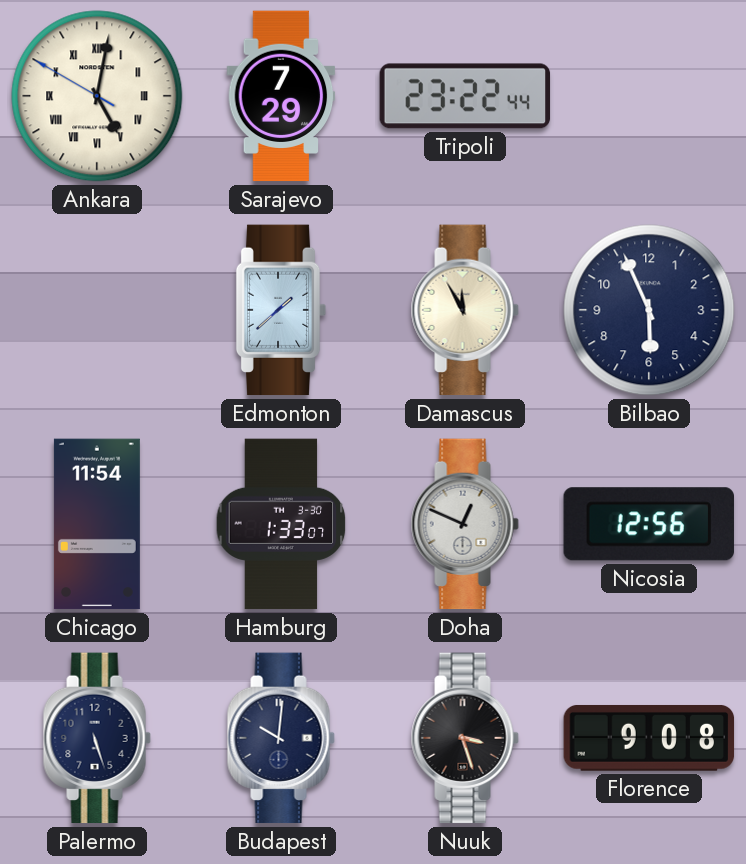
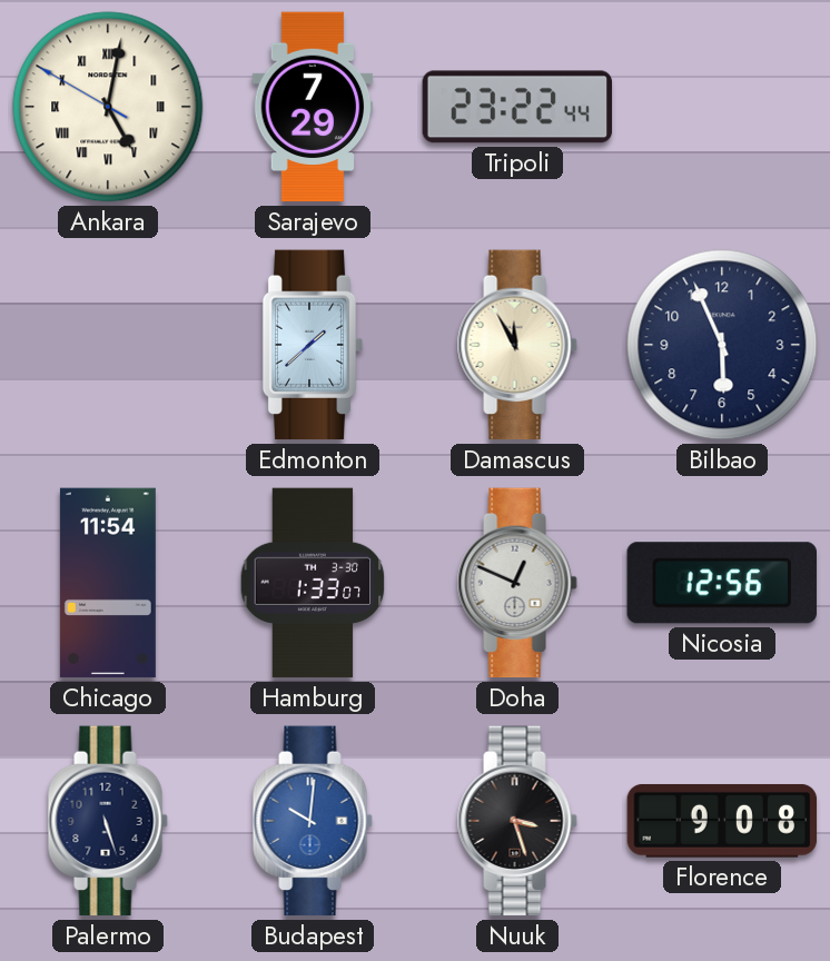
Budapest dial: navy -> blue (313, 821)
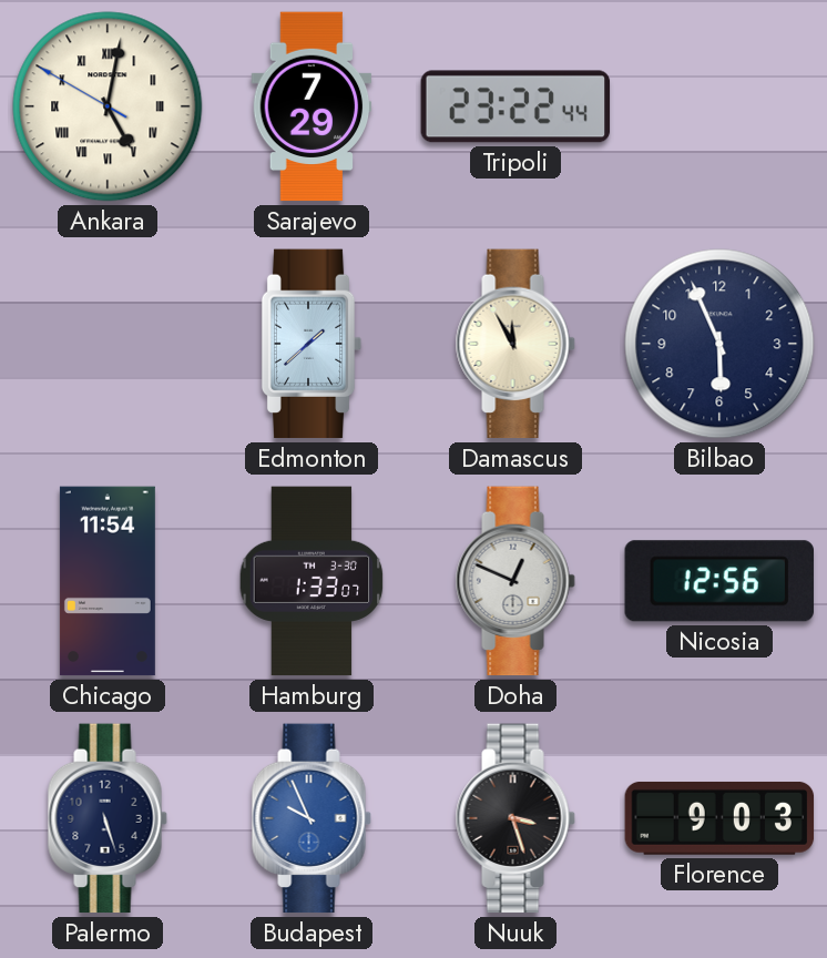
Budapest: 10:01 -> 9:56 (312, 818)
Florence: 9:08 -> 9:03 (719, 818)
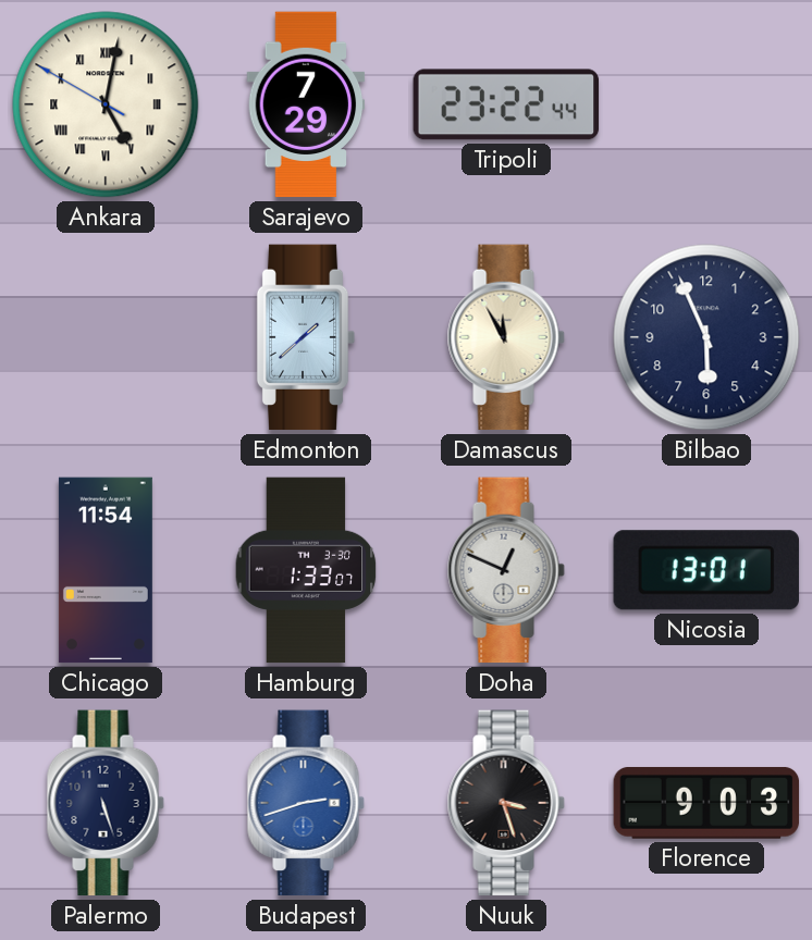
Nicosia: 12:56 -> 13:01 (706, 570)
Budapest: 9:56 -> 2:42 (306, 803)
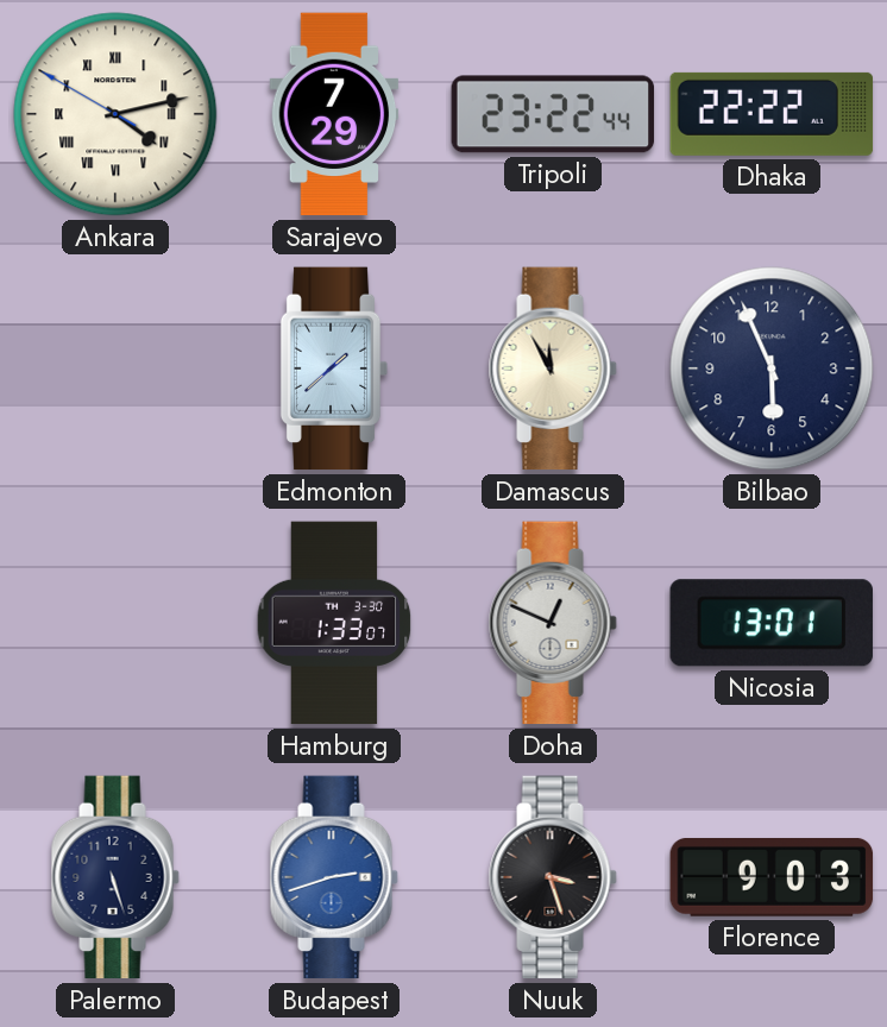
Ankara: 5:01 -> 4:12 (115, 114)
Dhaka: none -> 22:22 (772, 114)
Chicago: 11:54 -> none (106, 570)
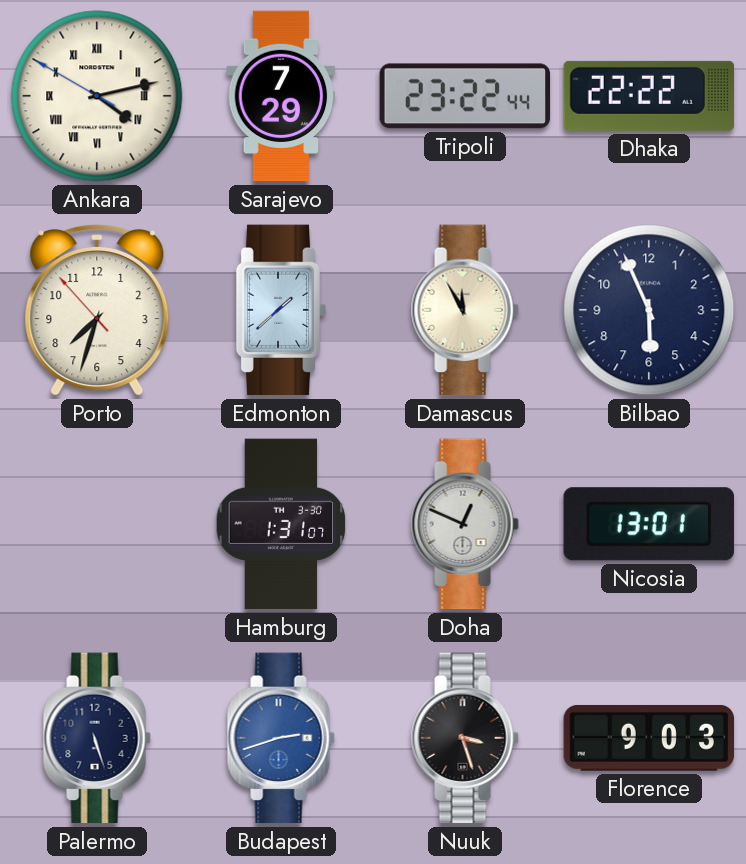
Porto: none -> 7:32 (97, 310)
Hamburg: 1:33 -> 1:31 (281, 524)
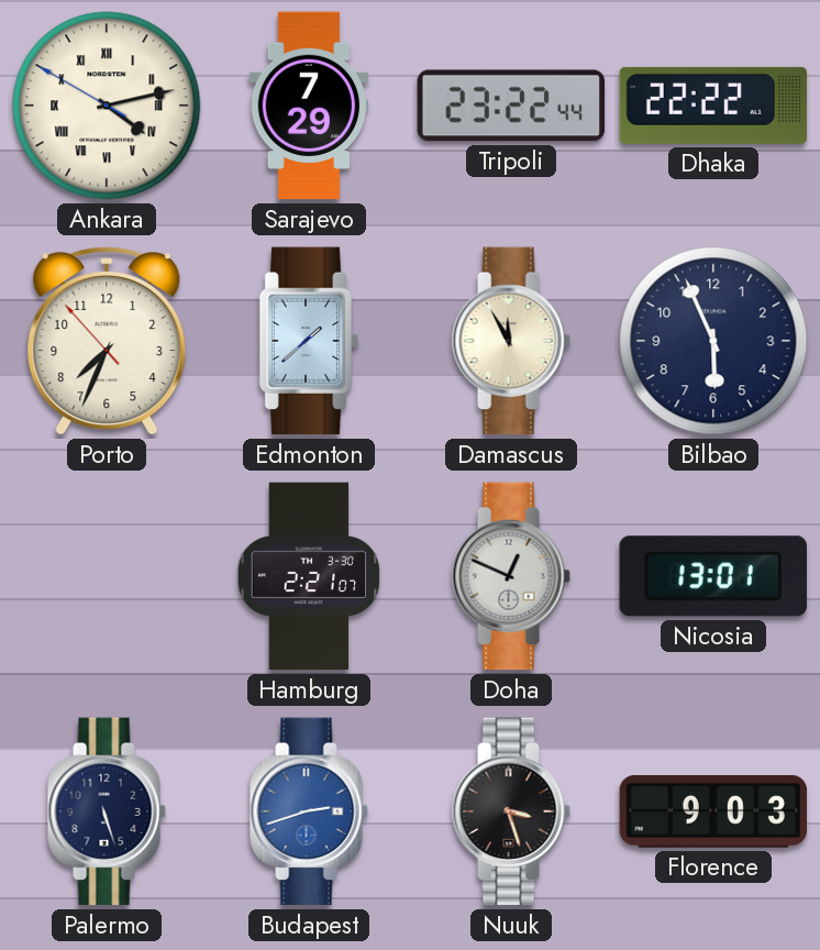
Porto: 7:32 -> 7:33 (107, 341)
Hamburg: 1:31 -> 2:21 (309, 576)
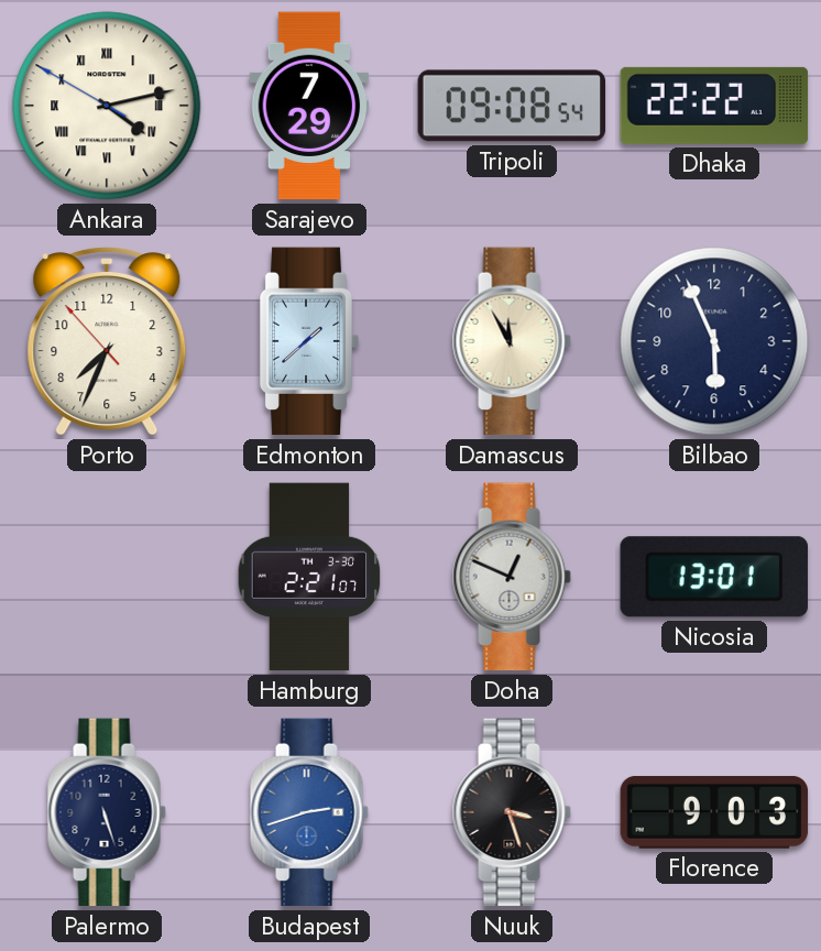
Tripoli: 23:22 -> 09:08 (512, 106)
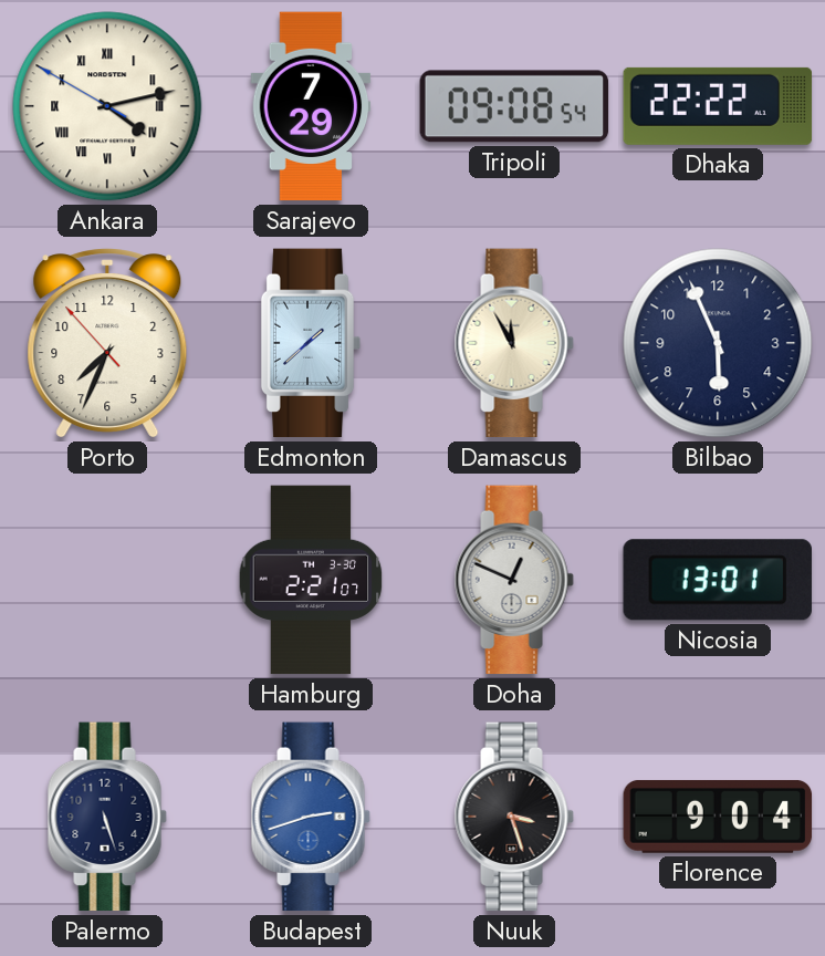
Florence: 9:03 -> 9:04 (718, 817)
